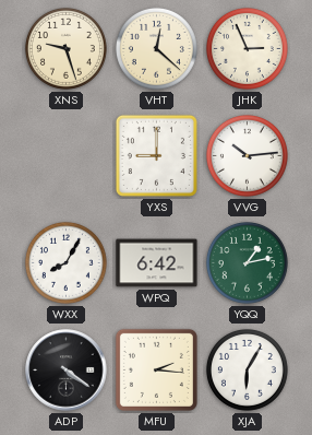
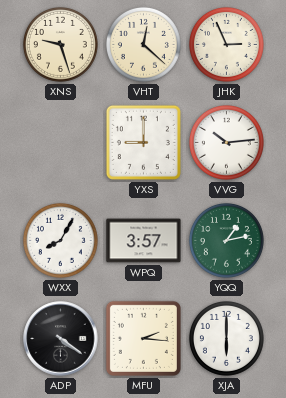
WPQ: 6:42 -> 3:57 (144, 241)
XJA: 6:05 -> 6:00 (226, 338)
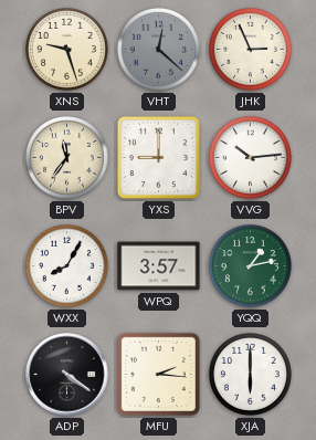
VHT dial: cream -> grey (158, 49)
BPV: none -> 11:36 (66, 157)
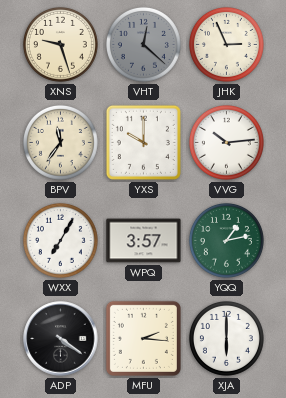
YXS: 9:00 -> 10:00 (143, 142)
WXX: 8:05 -> 7:05 (60, 240)
